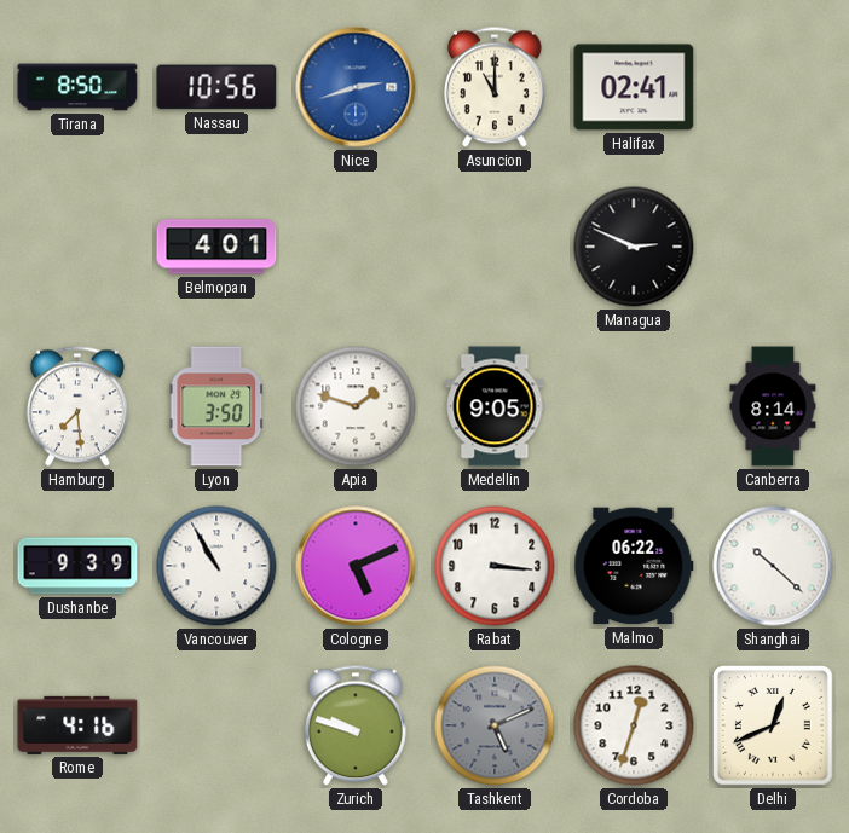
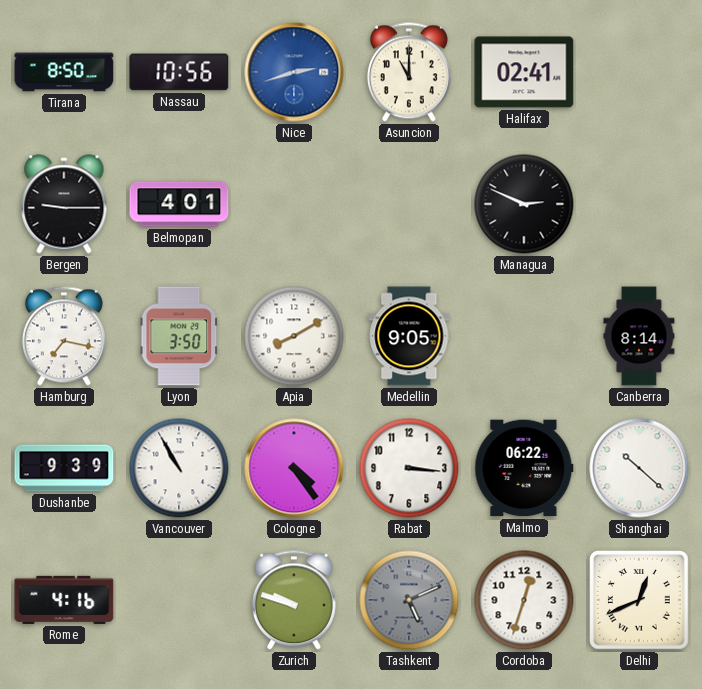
Bergen: none -> 9:15 (64, 204)
Hamburg: 7:29 -> 7:17 (64, 336)
Apia: 1:48 -> 8:10 (294, 336)
Cologne: 5:11 -> 4:24 (294, 468)
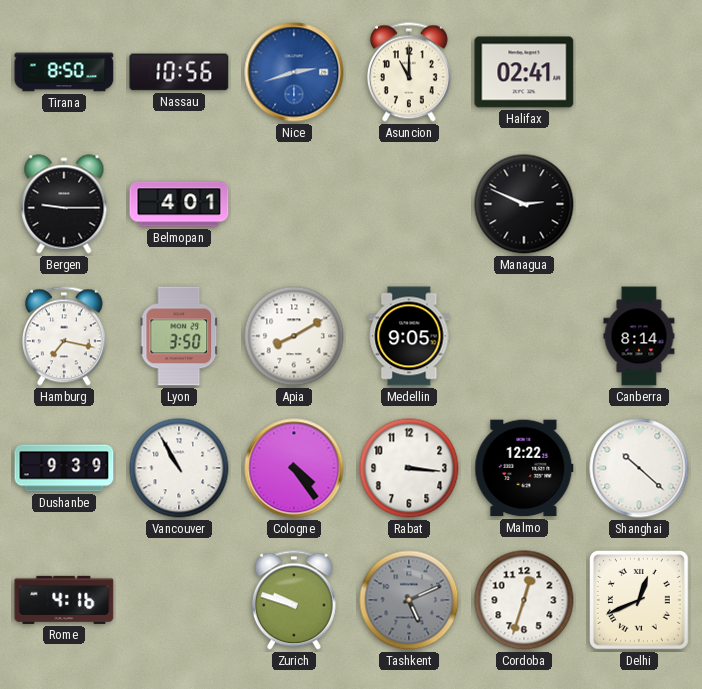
Malmo: 06:22 -> 12:22 (524, 468)
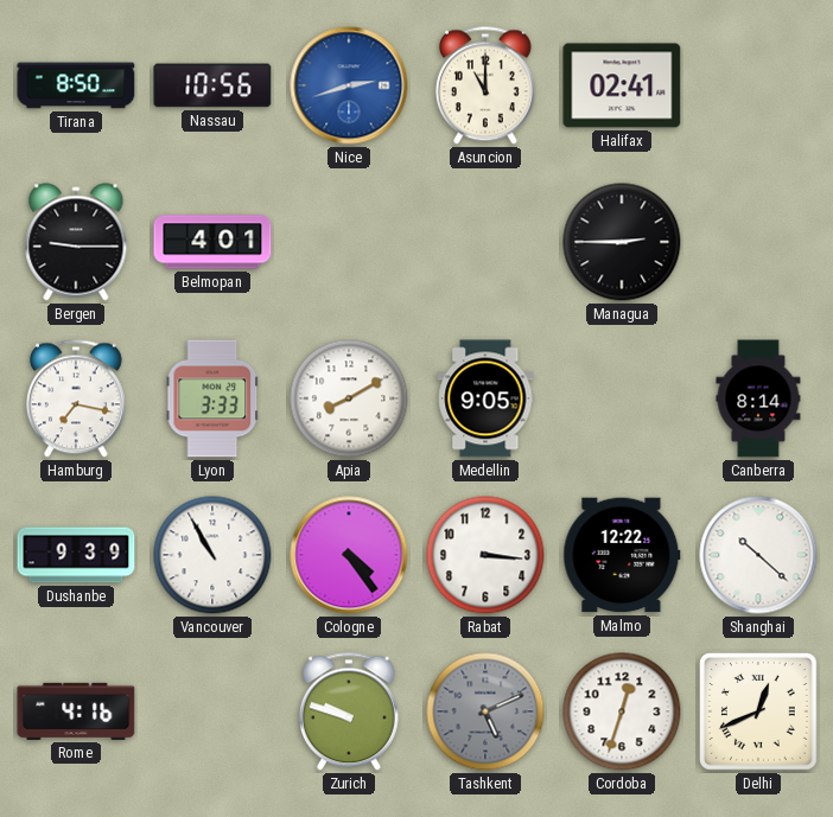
Managua: 2:49 -> 2:45 (622, 242)
Lyon: 3:50 -> 3:33 (212, 398)
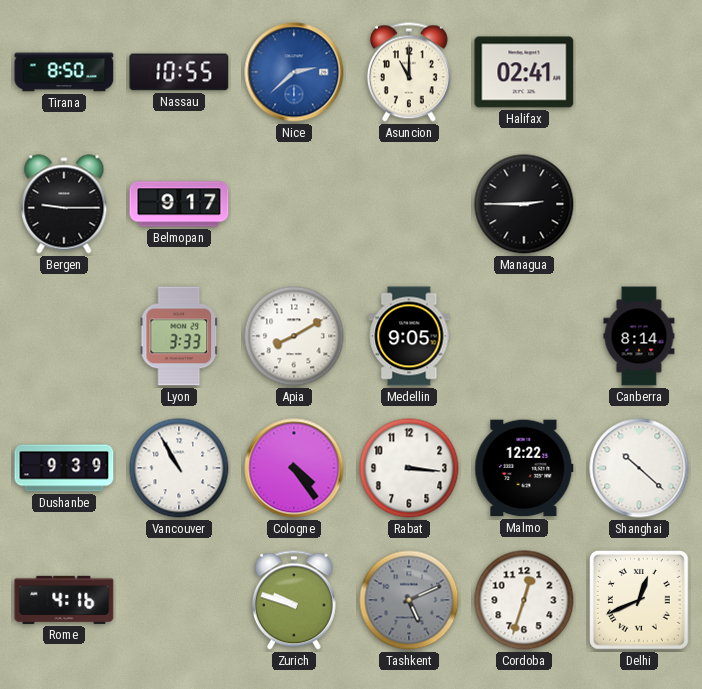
Nassau: 10:56 -> 10:55 (179, 72)
Nice: 2:42 -> 2:38 (294, 72)
Belmopan: 4:01 -> 9:17 (179, 204)
Hamburg: 7:17 -> none (76, 398)
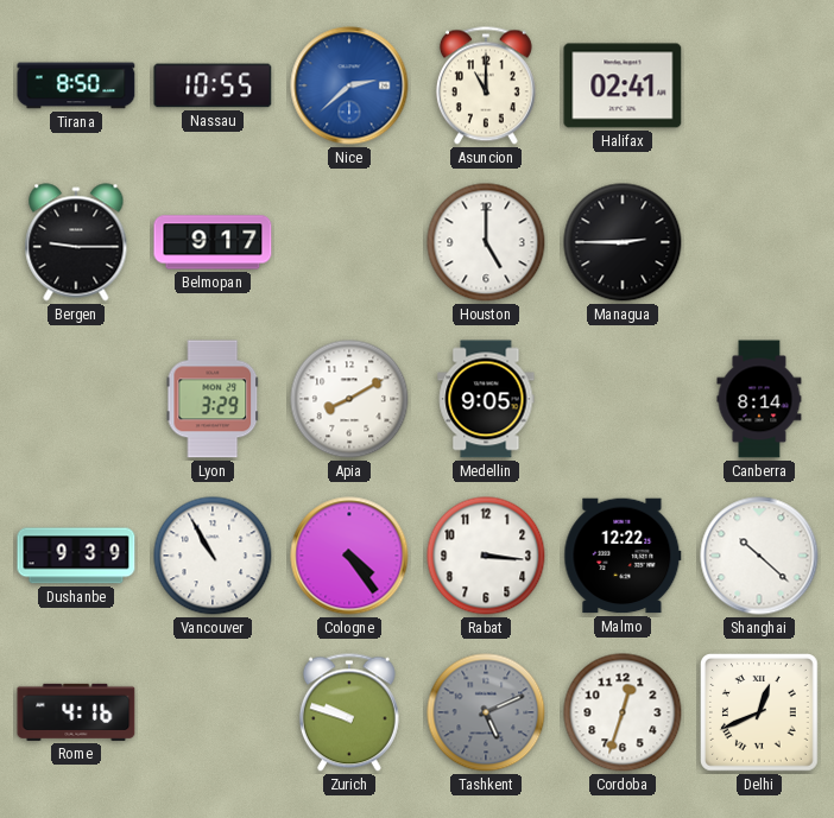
Houston: none -> 5:00 (486, 242)
Lyon: 3:33 -> 3:29 (213, 399)
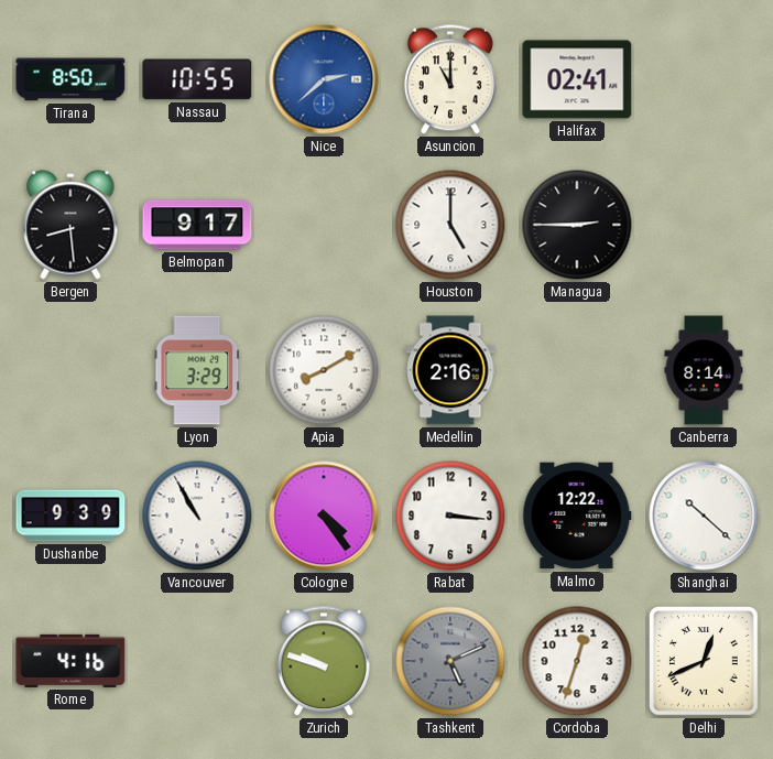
Bergen: 9:15 -> 8:29 (70, 225)
Medellin: 9:05 -> 2:16 (450, 370)
